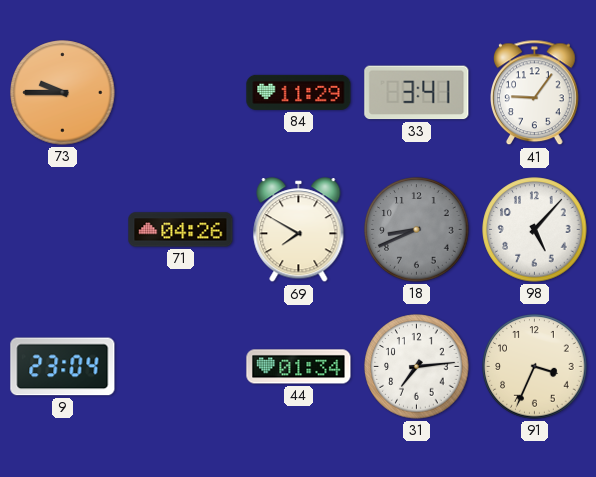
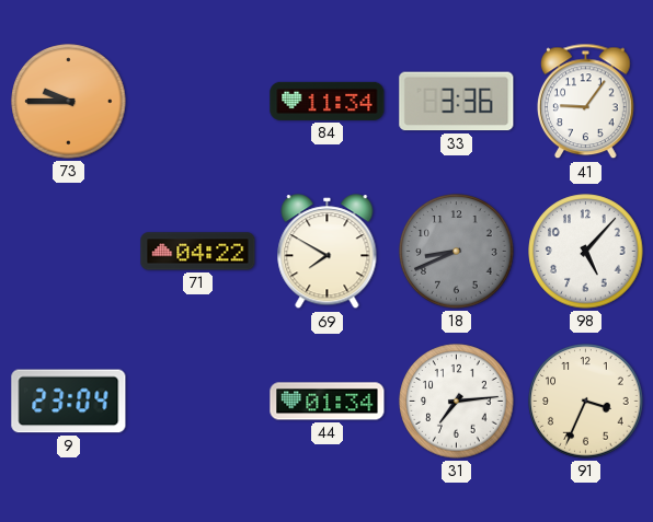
84: 11:29 -> 11:34 (328, 101)
33: 3:41 -> 3:36 (457, 102)
71: 04:26 -> 04:22 (198, 252)
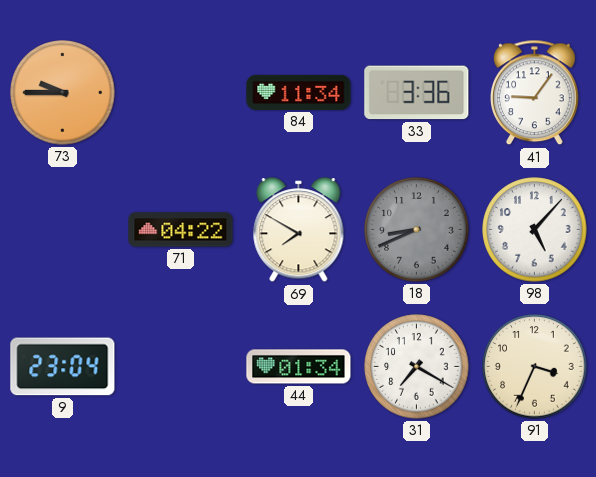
31: 7:14 -> 7:20 (417, 367)
